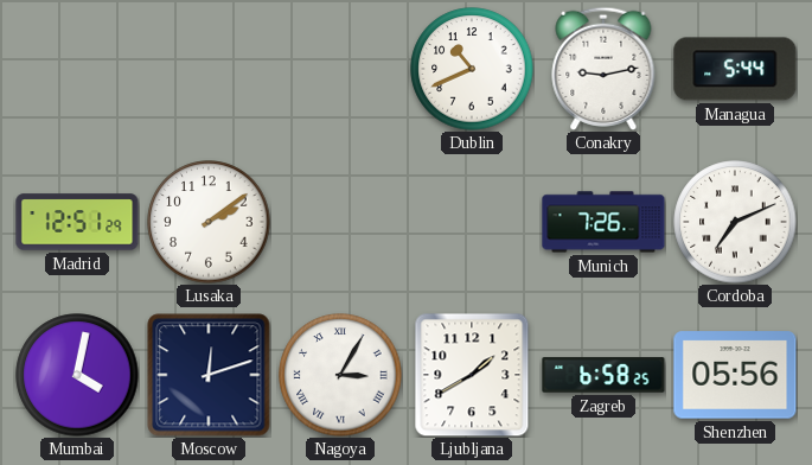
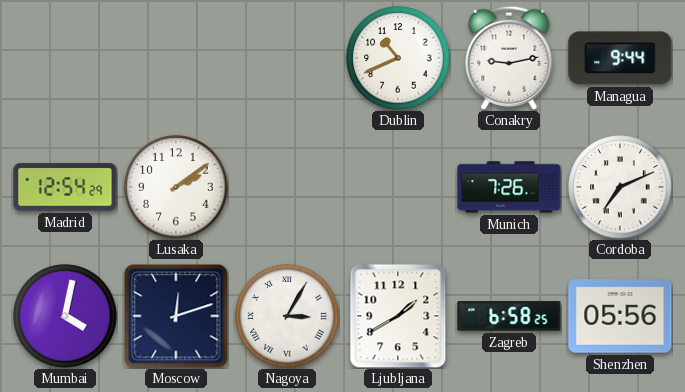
Managua: 5:44 -> 9:44 (620, 58)
Madrid: 12:51 -> 12:54 (65, 187)
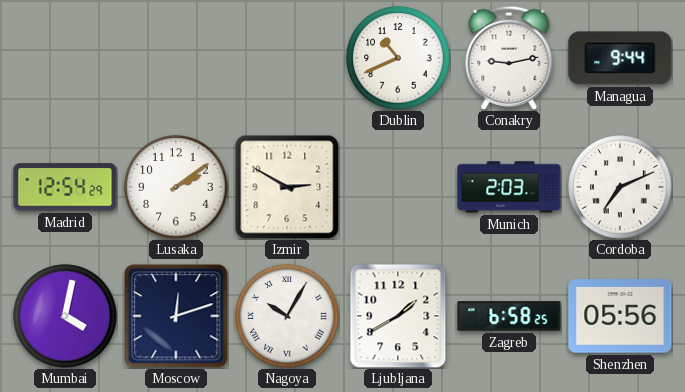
Izmir: none -> 2:50 (287, 187)
Munich: 7:26 -> 2:03 (509, 187)
Nagoya: 3:05 -> 10:05 (287, 316)
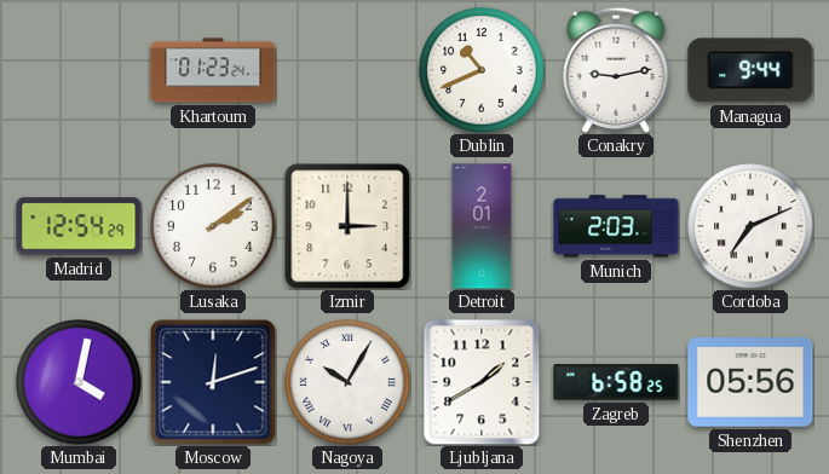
Khartoum: none -> 01:23 (213, 70)
Izmir: 2:50 -> 3:00 (347, 226)
Detroit: none -> 2:01 (482, 226)
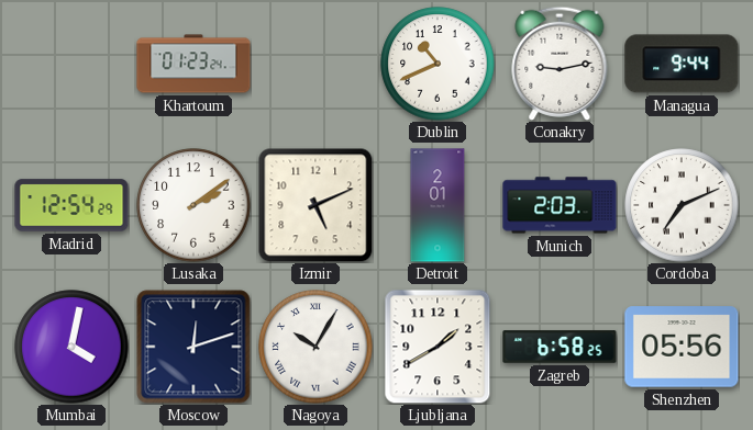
Izmir: 3:00 -> 5:11 (315, 205)
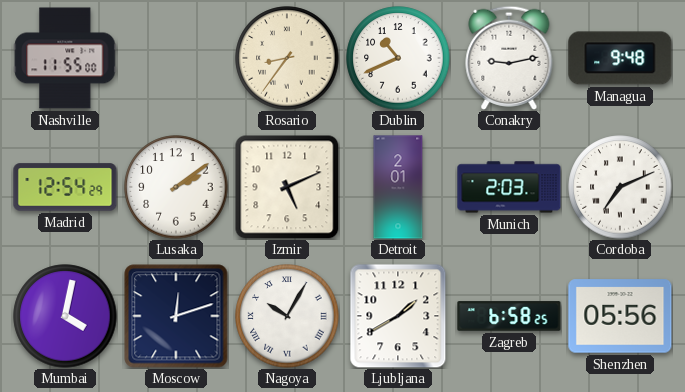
Nashville: none -> 11:55 (65, 58)
Khartoum: 01:23 -> none (193, 64)
Rosario: none -> 8:36 (287, 58)
Managua: 9:44 -> 9:48 (620, 58)
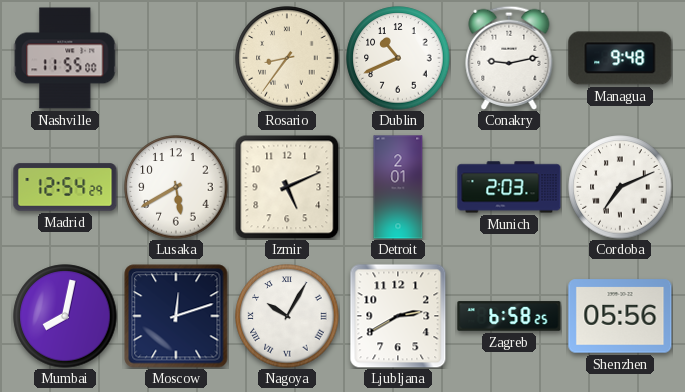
Lusaka: 2:09 -> 5:40 (176, 187)
Mumbai: 4:02 -> 8:02 (65, 316)
Ljubljana: 1:40 -> 2:40 (398, 316)
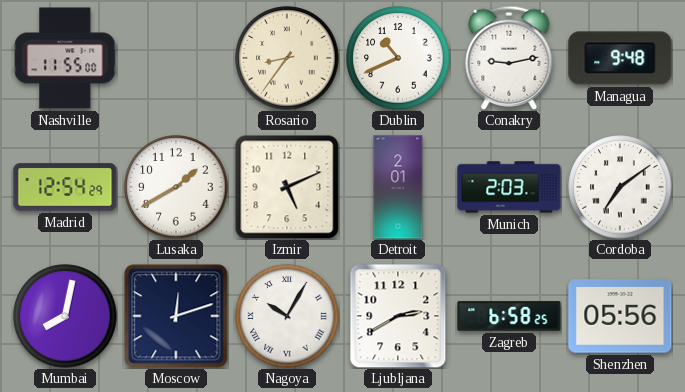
Lusaka: 5:40 -> 1:40 (176, 187)
Cordoba: 7:11 -> 7:09 (620, 187)
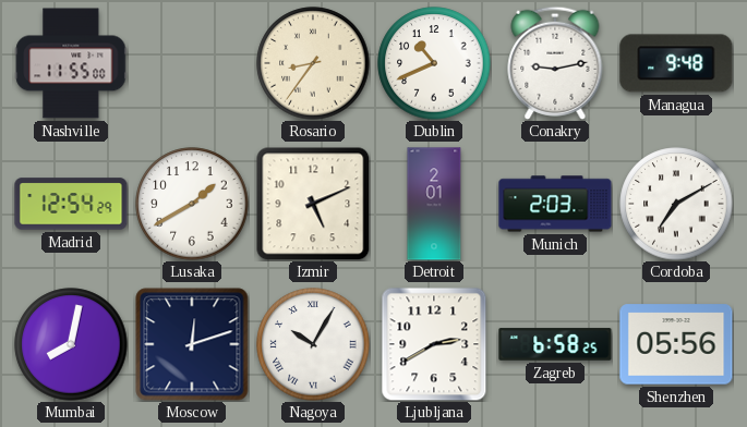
Cordoba: 7:09 -> 7:10 (676, 204)
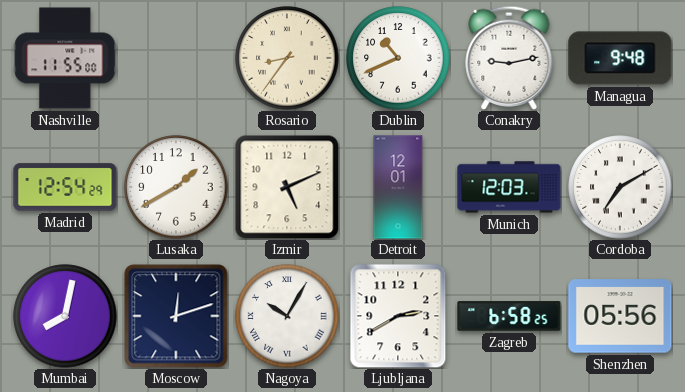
Detroit: 2:01 -> 12:01 (398, 187)
Munich: 2:03 -> 12:03 (509, 187)
